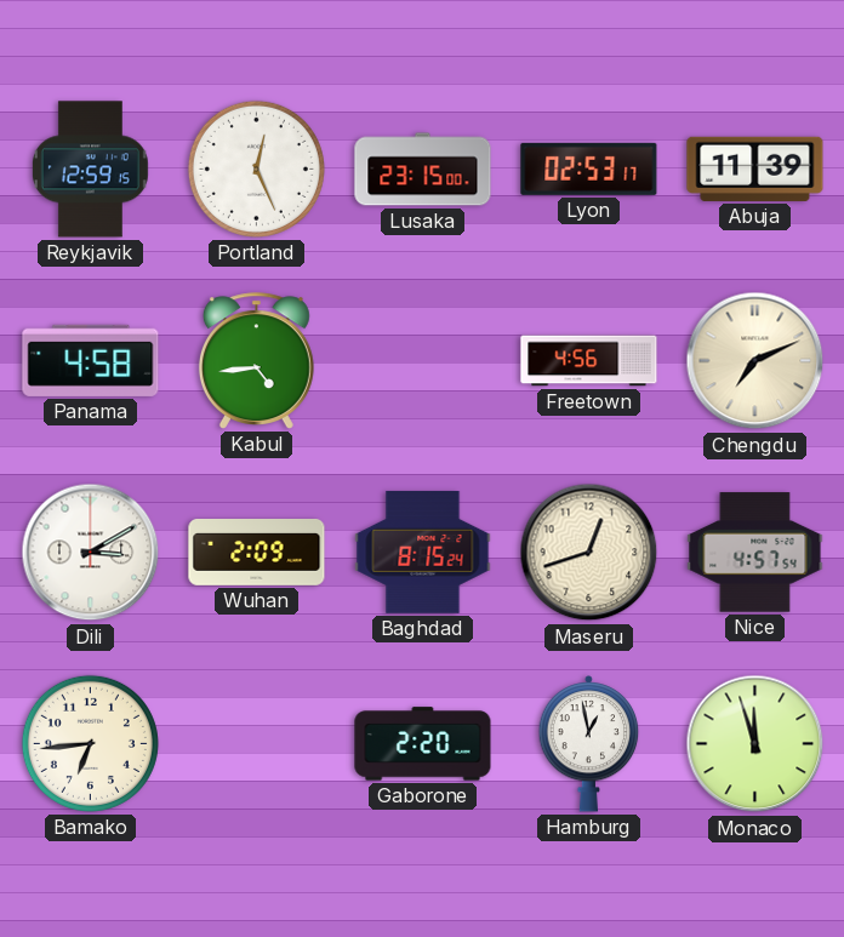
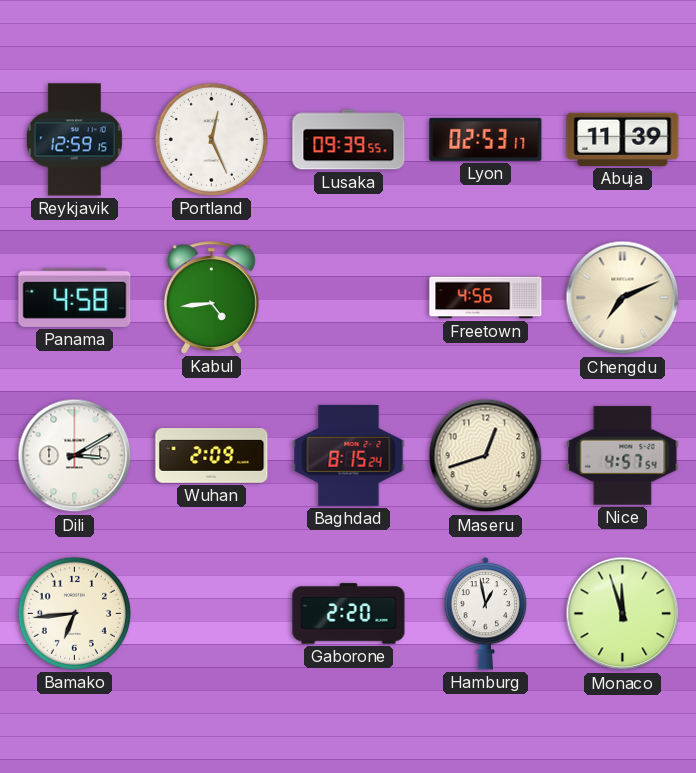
Lusaka: 23:15 -> 09:39 (349, 140)
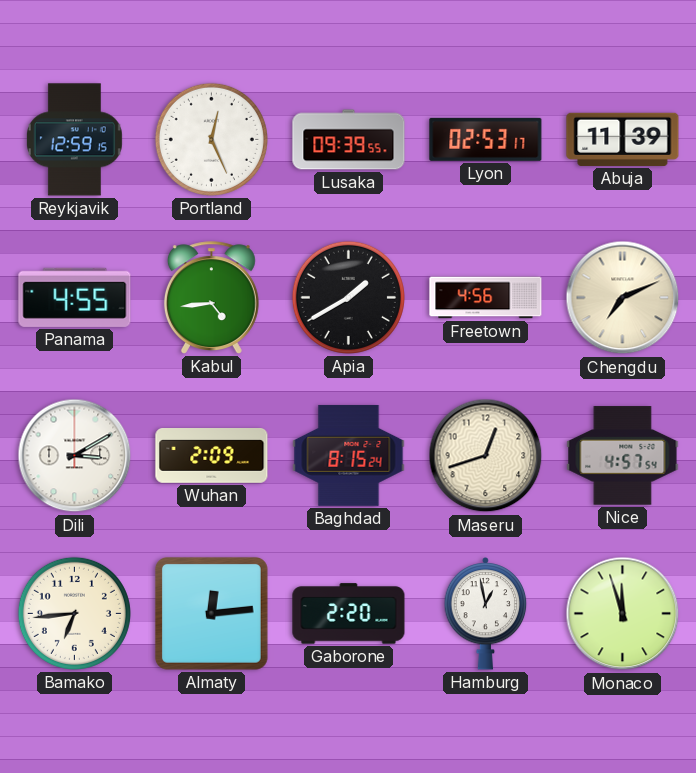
Panama: 4:58 -> 4:55 (75, 297)
Apia: none -> 1:40 (348, 297)
Almaty: none -> 12:14 (211, 613)
